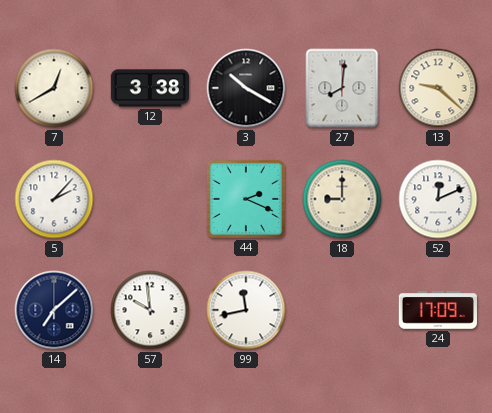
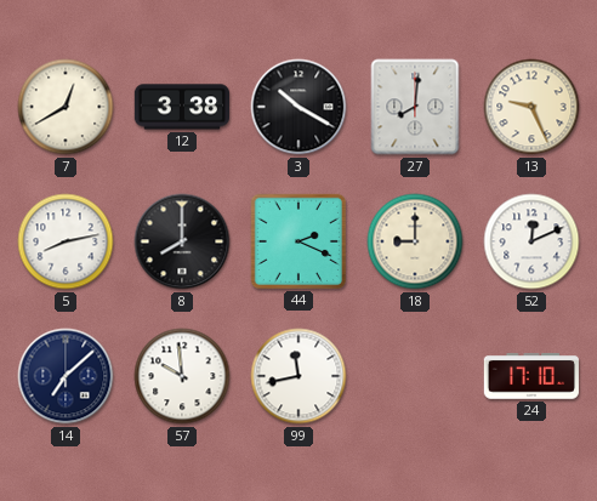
13: 9:22 -> 9:26 (531, 107)
5: 2:07 -> 8:13 (66, 241)
8: none -> 8:00 (182, 241)
24: 17:09 -> 17:10 (530, 376)
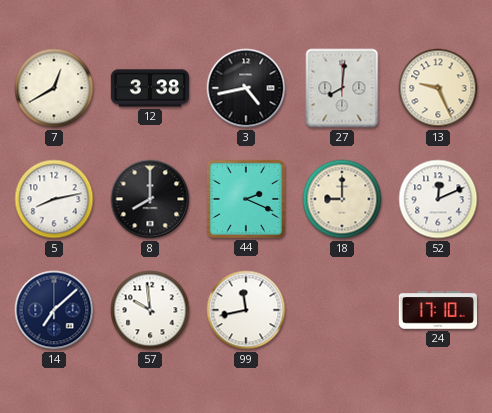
3: 10:20 -> 4:43 (246, 88)
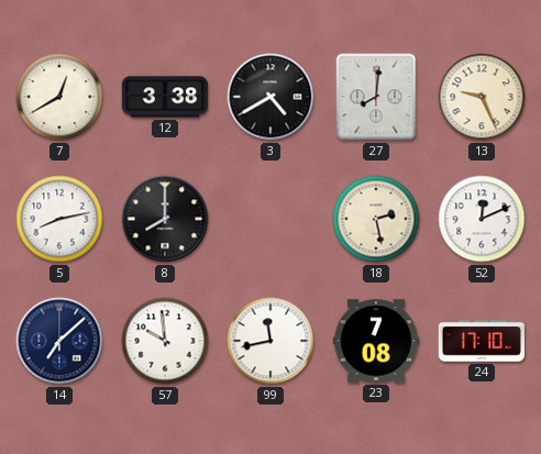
3: 4:43 -> 4:40 (270, 97)
44: 2:19 -> none (246, 199)
18: 9:00 -> 2:28 (376, 219)
23: none -> 7:08 (375, 341)
